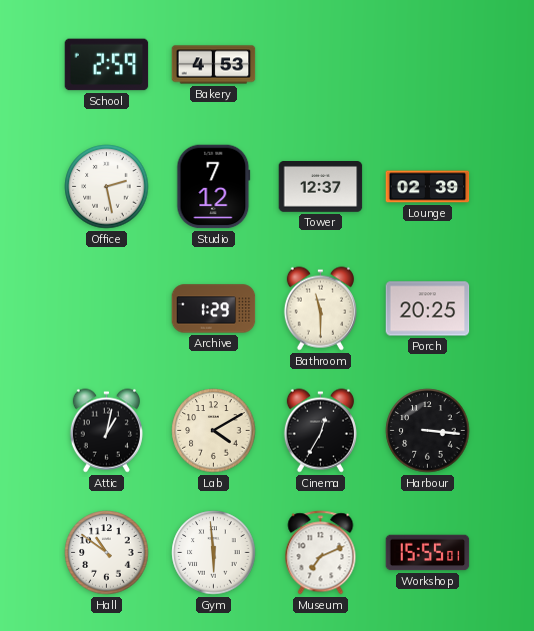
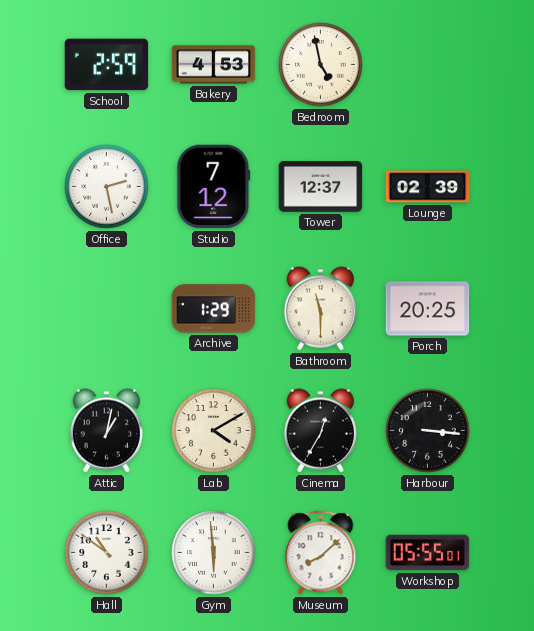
Bedroom: none -> 4:58 (321, 65)
Museum: 7:11 -> 8:08 (321, 553)
Workshop: 15:55 -> 05:55 (428, 553)
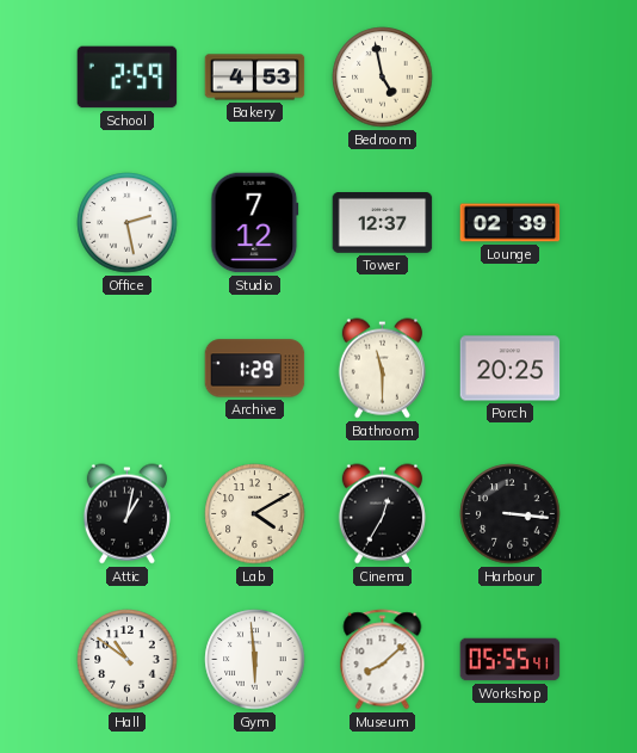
Workshop: 05:55:01 -> 05:55:41 (511, 660)
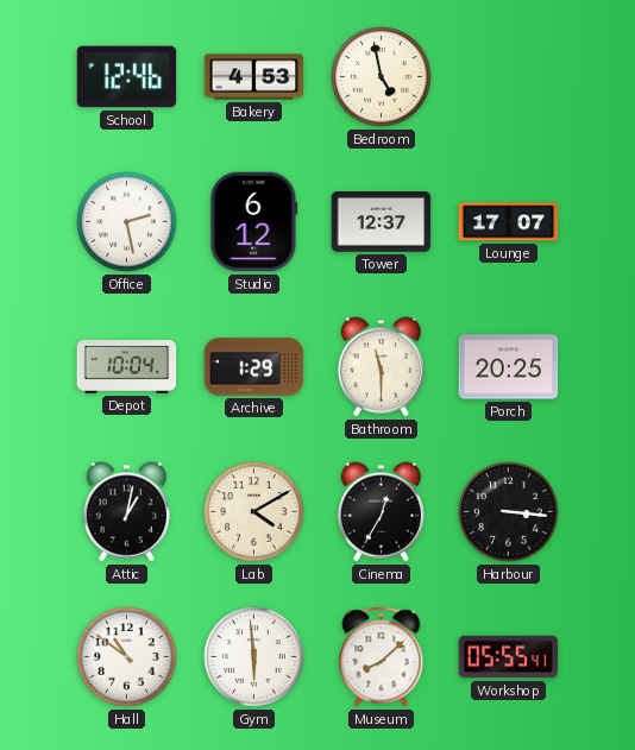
School: 2:59 -> 12:46 (127, 77)
Studio: 7:12 -> 6:12 (254, 222)
Lounge: 02:39 -> 17:07 (509, 222)
Depot: none -> 10:04 (127, 367)
